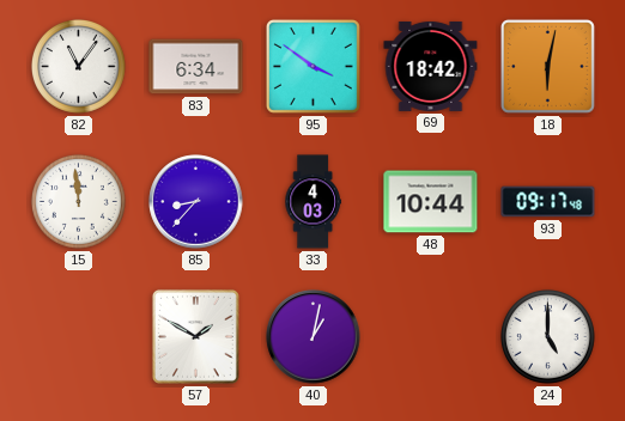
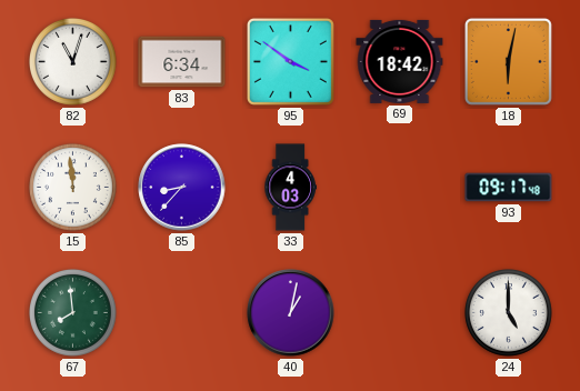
82: 11:06 -> 11:03 (72, 61)
48: 10:44 -> none (431, 202)
67: none -> 7:59 (72, 312)
57: 1:50 -> none (195, 336)
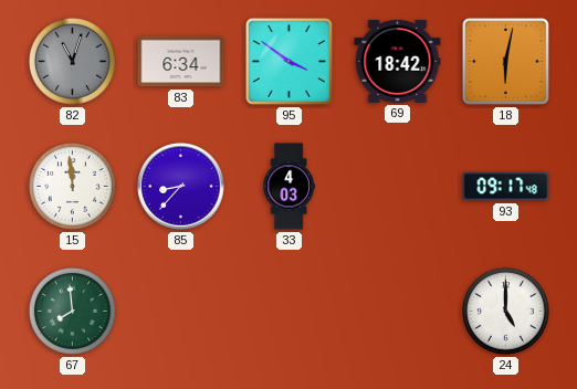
82 dial: white -> grey (72, 61)
40: 1:02 -> none (291, 313)
